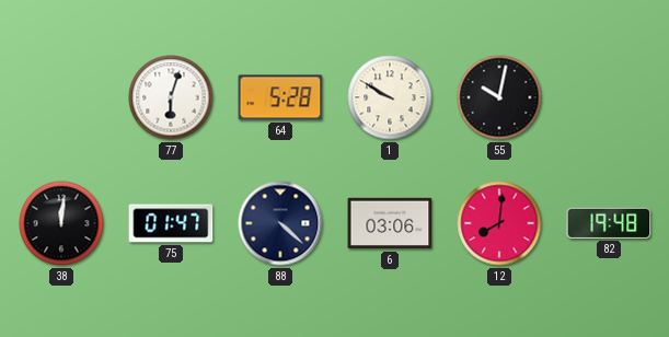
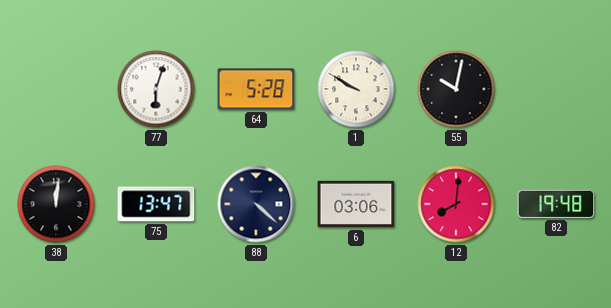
75: 01:47 -> 13:47 (156, 204)
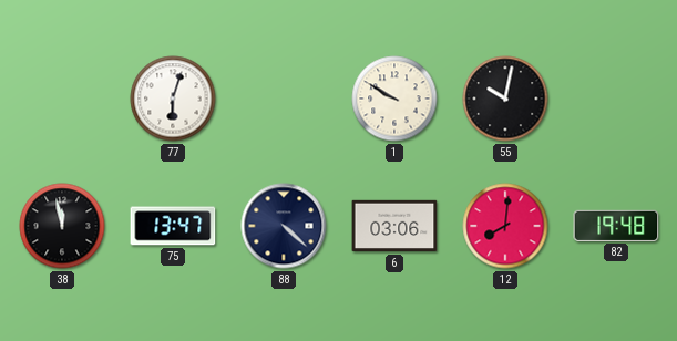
64: 5:28 -> none (256, 89)
38: 12:01 -> 11:58 (62, 226)
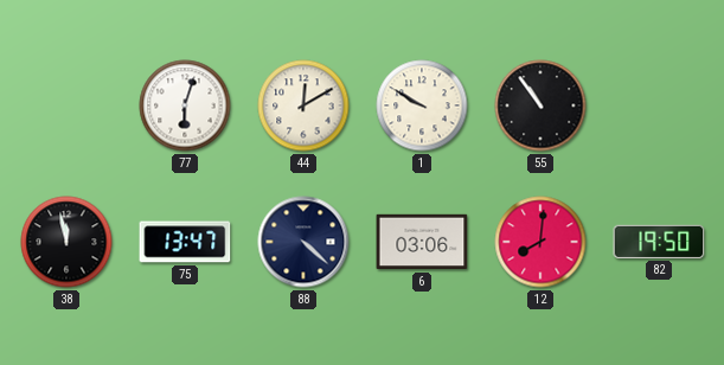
44: none -> 12:10 (303, 105)
55: 10:02 -> 10:54 (540, 105)
82: 19:48 -> 19:50 (659, 242)
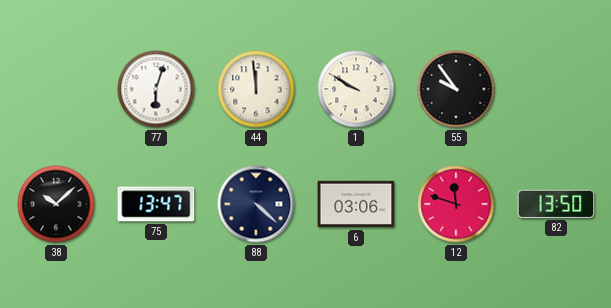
44: 12:10 -> 11:59 (256, 89)
55: 10:54 -> 9:54 (456, 89)
38: 11:58 -> 10:08 (56, 204)
12: 8:01 -> 11:48 (456, 204)
82: 19:50 -> 13:50 (556, 204)
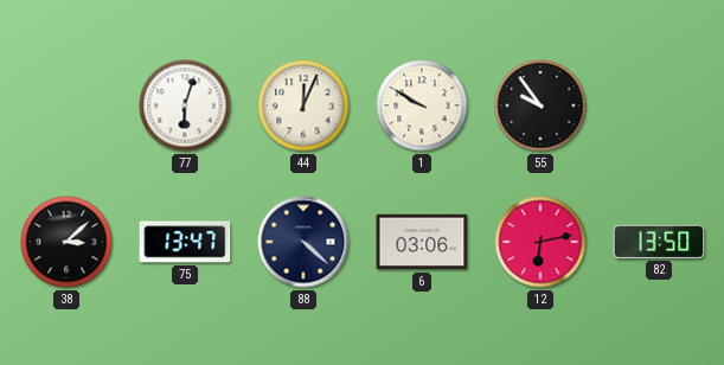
44: 11:59 -> 12:04 (303, 105)
38: 10:08 -> 3:08 (66, 242)
12: 11:48 -> 6:13 (540, 242)
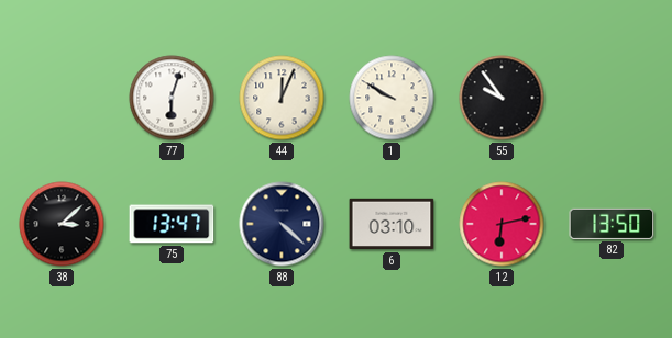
6: 03:06 -> 03:10 (392, 224)
